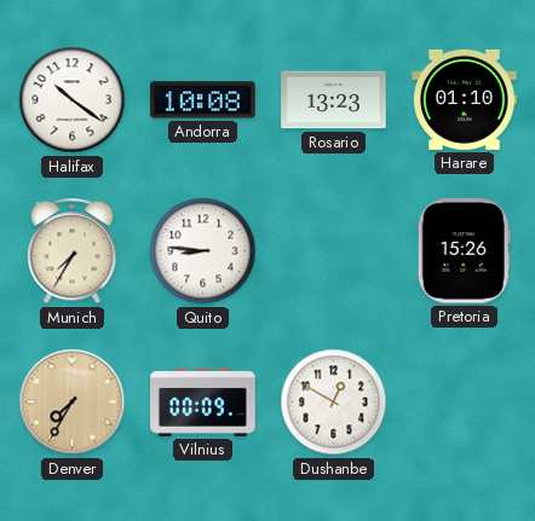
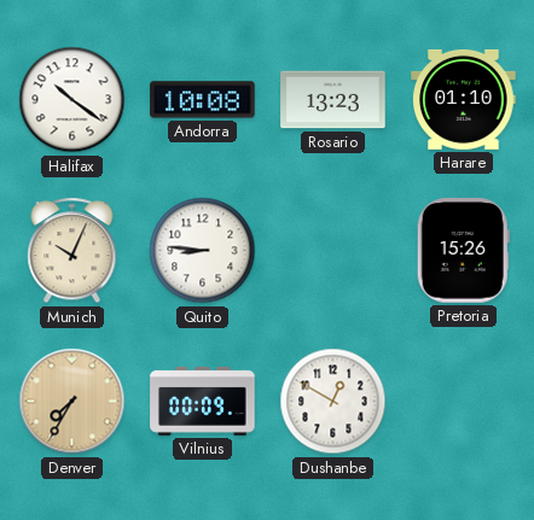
Munich: 7:35 -> 10:04 (72, 251)
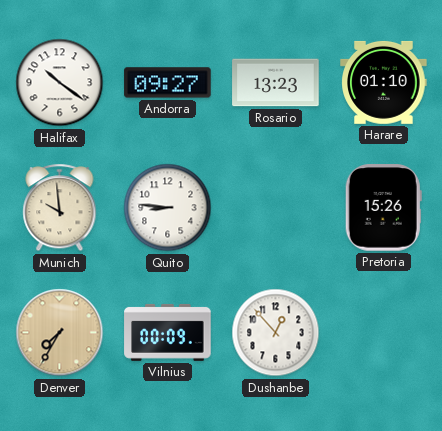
Andorra: 10:08 -> 09:27 (168, 83)
Munich: 10:04 -> 9:59 (60, 208)
Dushanbe: 12:50 -> 12:53 (276, 333)
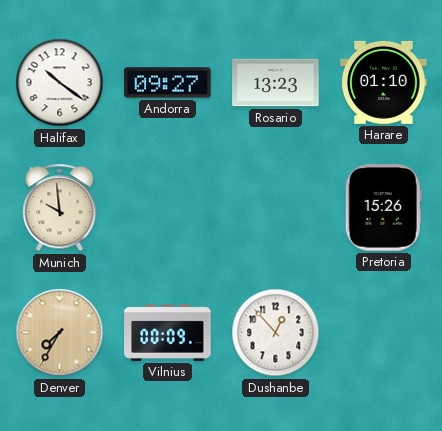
Quito: 8:46 -> none (168, 208)
